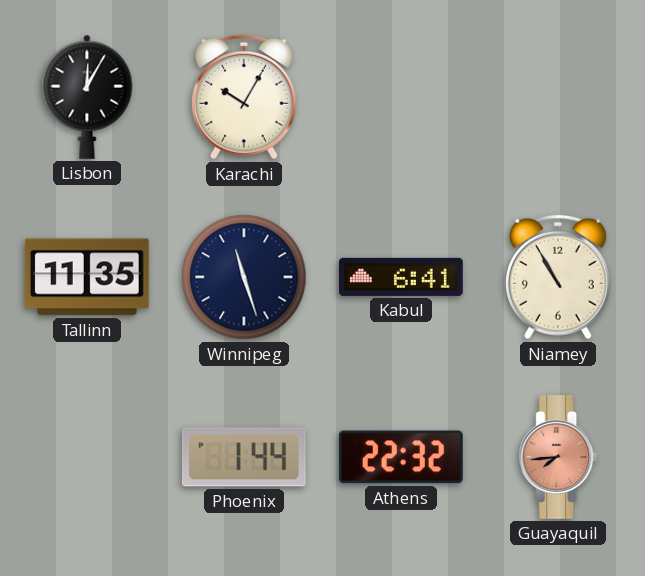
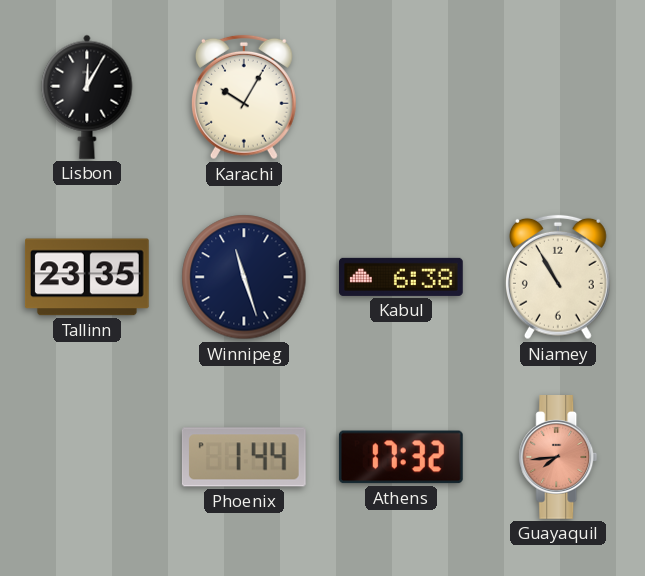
Tallinn: 11:35 -> 23:35 (87, 277)
Kabul: 6:41 -> 6:38 (402, 277)
Athens: 22:32 -> 17:32 (401, 457)
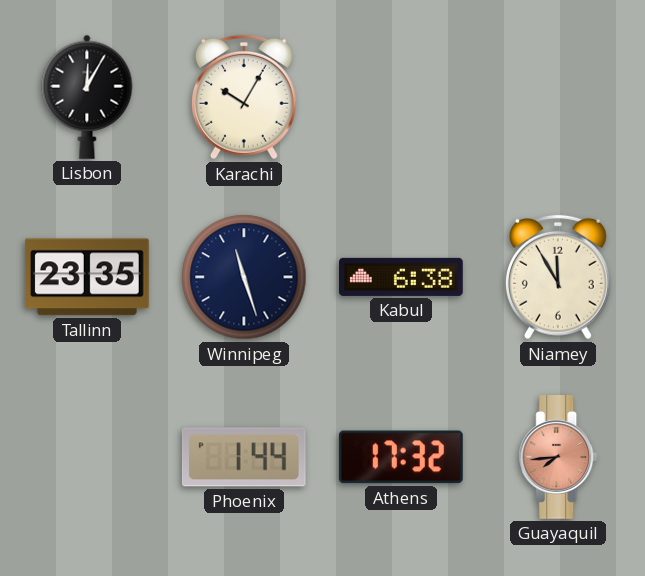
Niamey: 10:55 -> 11:55 (558, 277)
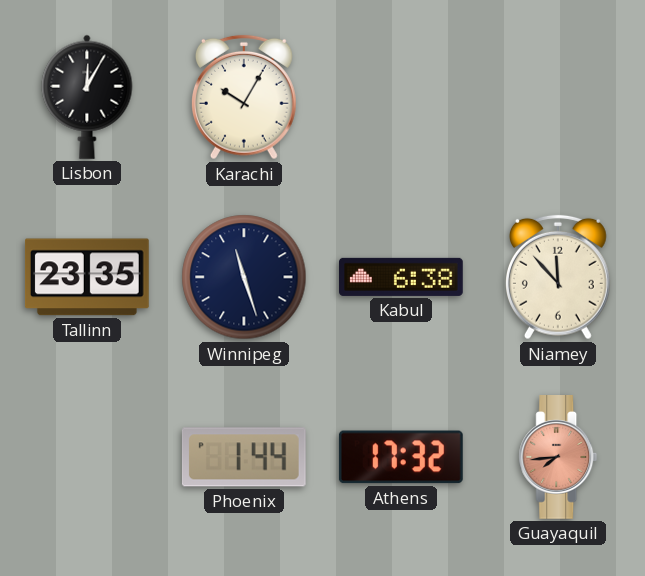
Niamey: 11:55 -> 11:53 (558, 277)
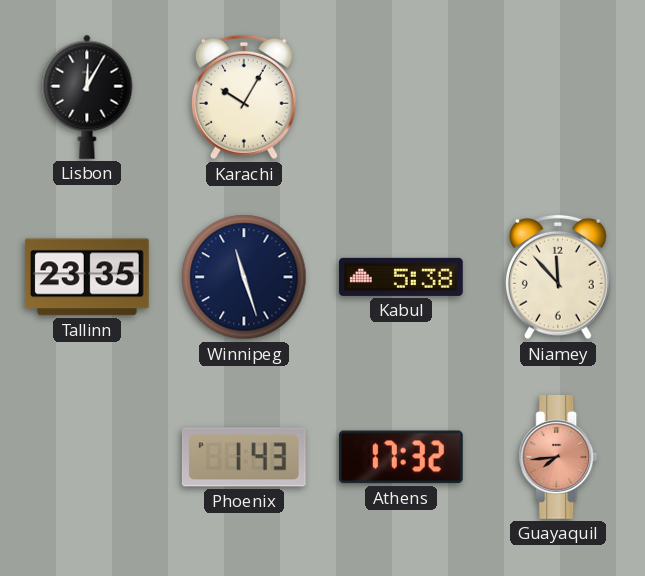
Kabul: 6:38 -> 5:38 (402, 277)
Phoenix: 1:44 -> 1:43 (244, 457)
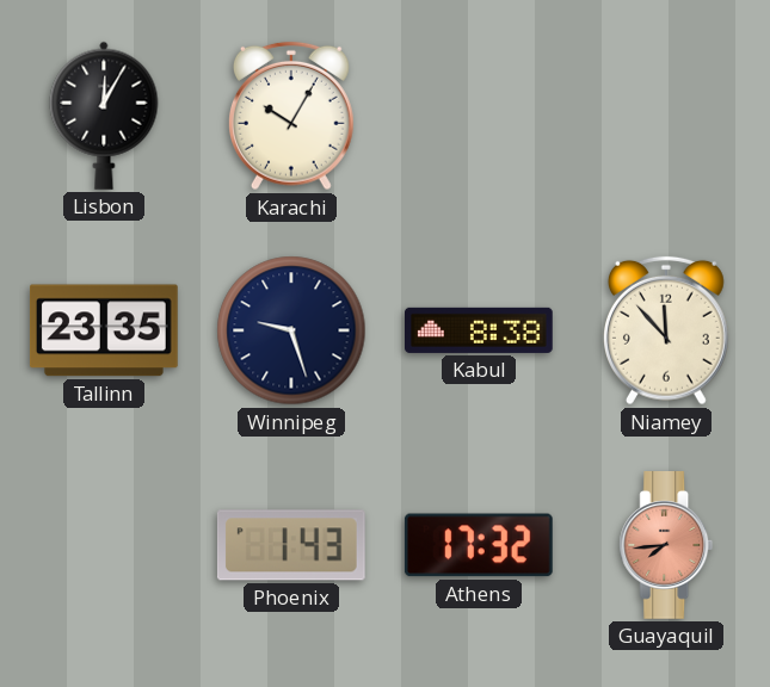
Winnipeg: 11:27 -> 9:27 (291, 330)
Kabul: 5:38 -> 8:38 (480, 330)
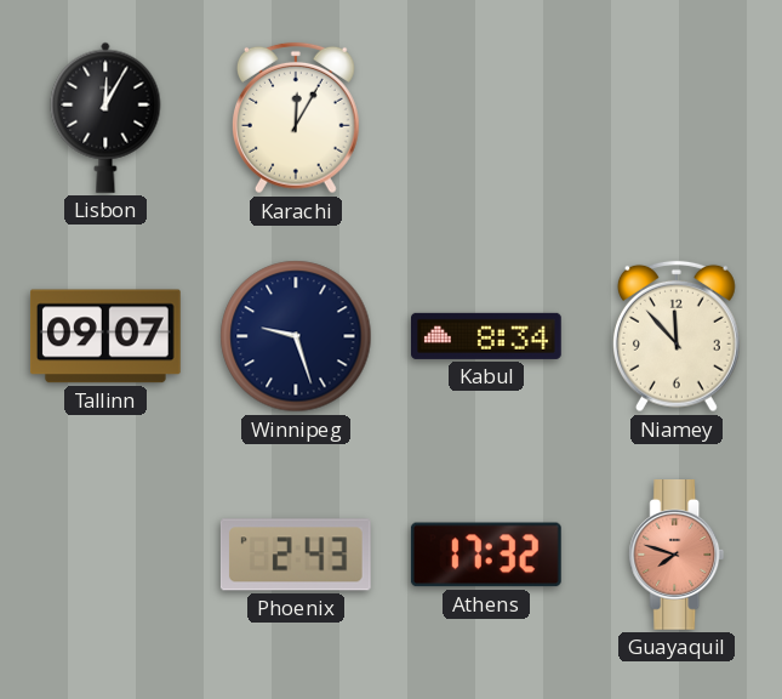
Karachi: 10:05 -> 12:05 (296, 118)
Tallinn: 23:35 -> 09:07 (105, 336)
Kabul: 8:38 -> 8:34 (487, 336)
Phoenix: 1:43 -> 2:43 (296, 555)
Guayaquil: 7:44 -> 7:48 (677, 556)
